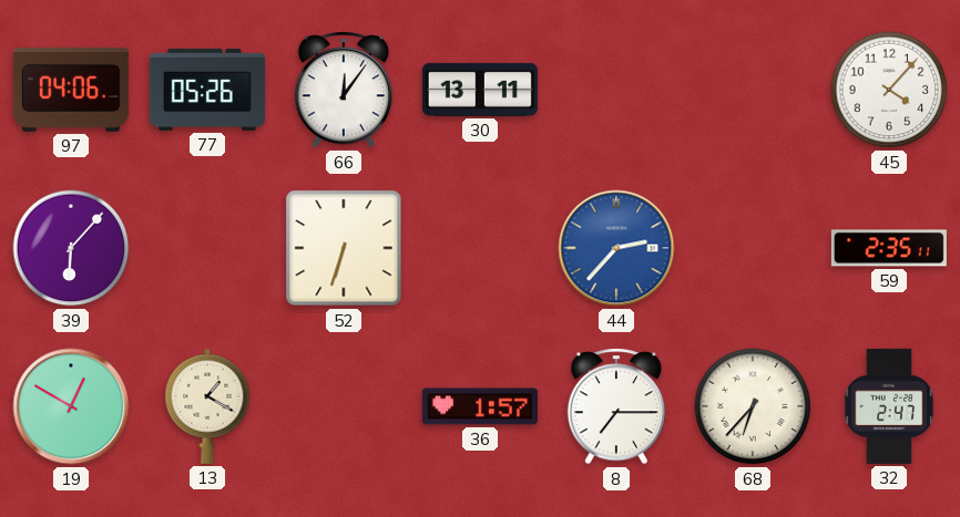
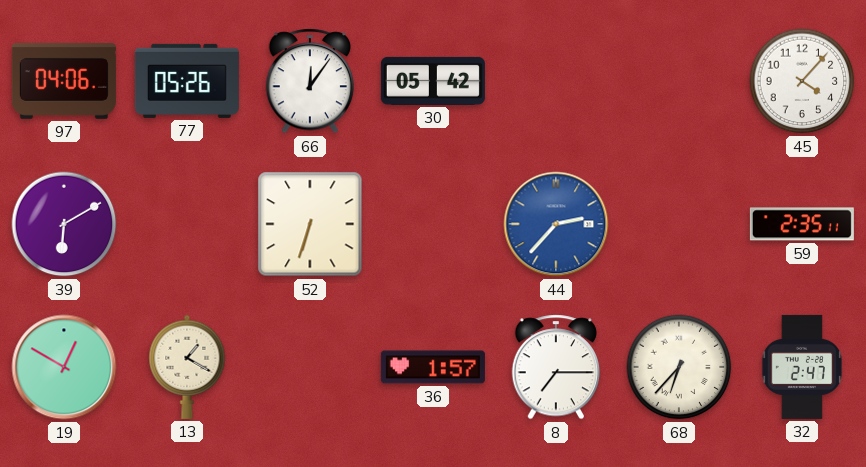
30: 13:11 -> 05:42 (433, 81)
39: 6:07 -> 6:10 (64, 224)
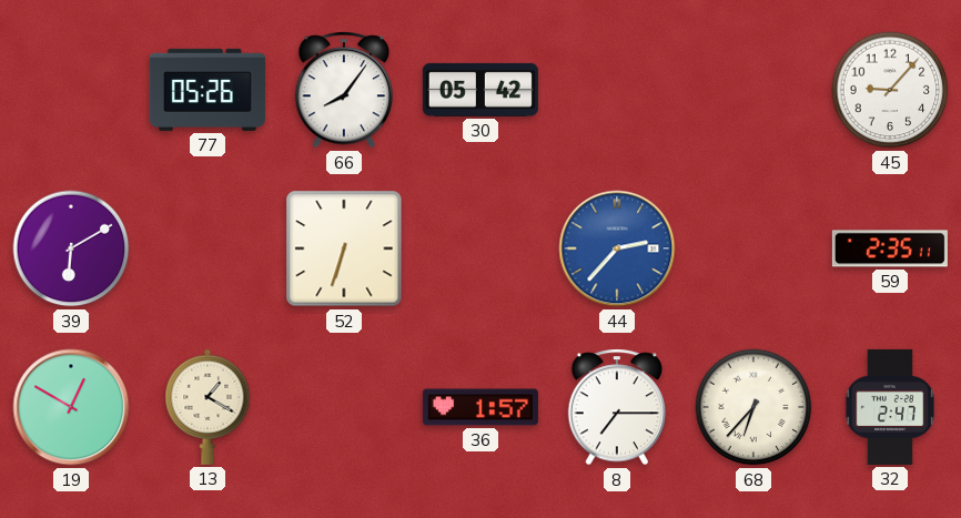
97: 04:06 -> none (64, 81)
66: 12:06 -> 8:06 (344, 90)
45: 4:07 -> 9:07 (890, 90)
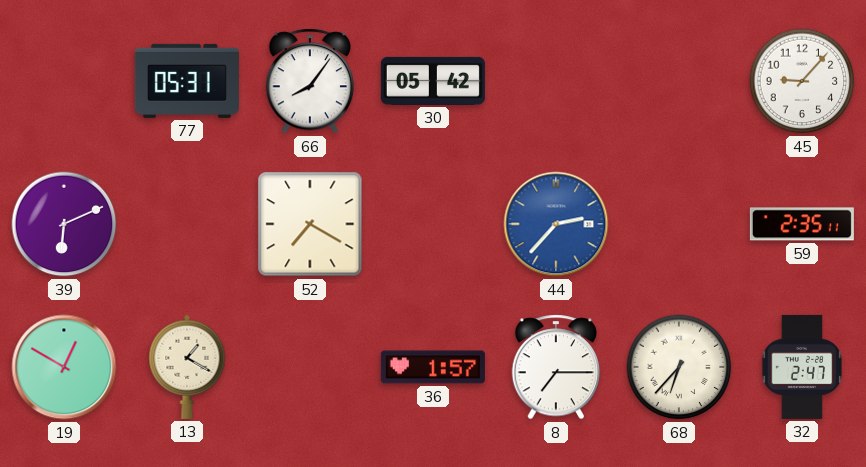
77: 05:26 -> 05:31 (187, 81)
39: 6:10 -> 6:11 (64, 224)
52: 6:33 -> 7:20 (310, 224)
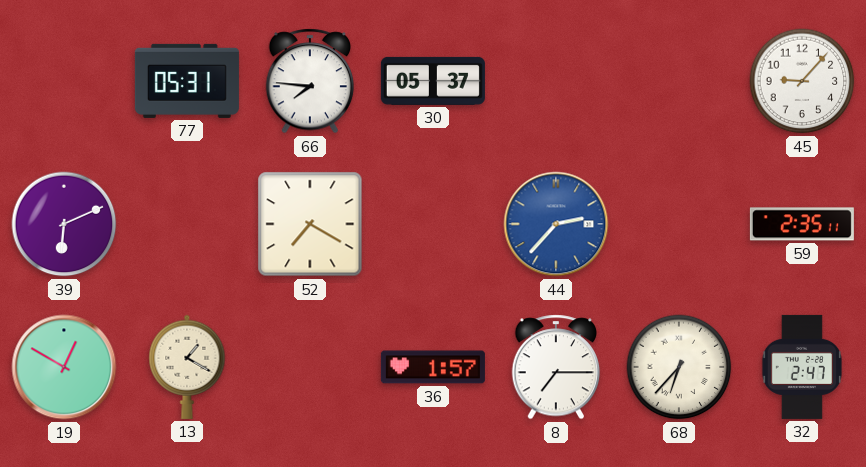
66: 8:06 -> 7:46 (310, 81)
30: 05:42 -> 05:37 (433, 81)
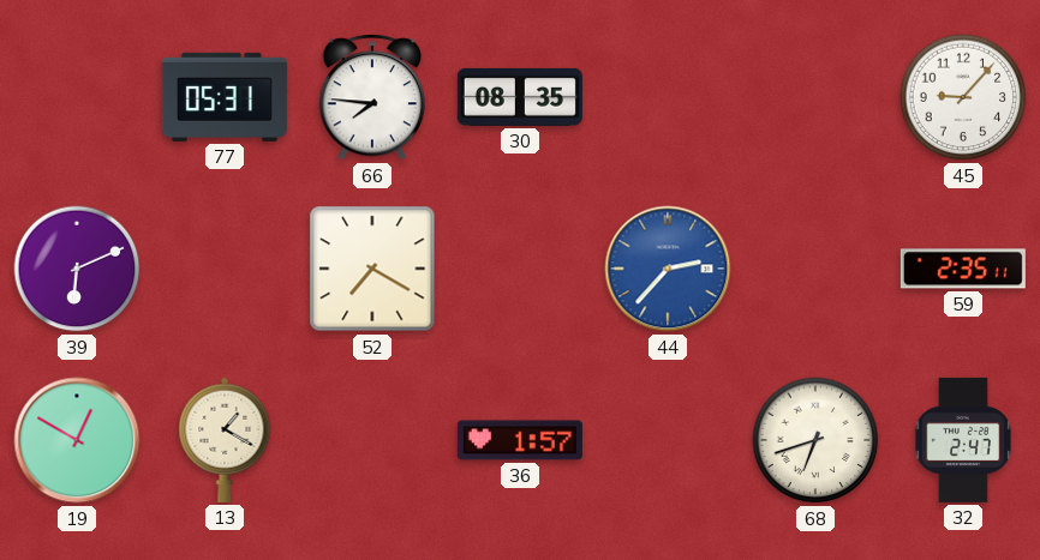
30: 05:37 -> 08:35 (520, 97)
8: 7:15 -> none (556, 367)
68: 6:37 -> 6:42 (815, 440)
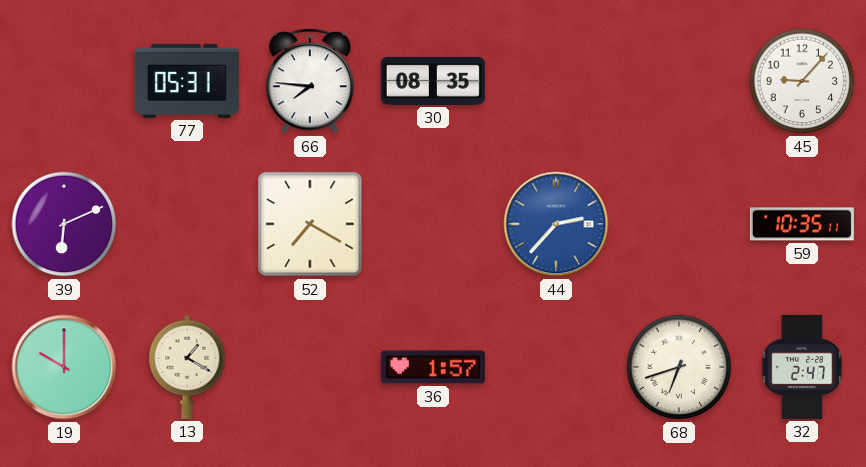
59: 2:35 -> 10:35 (802, 224)
19: 12:50 -> 10:00 (64, 367)
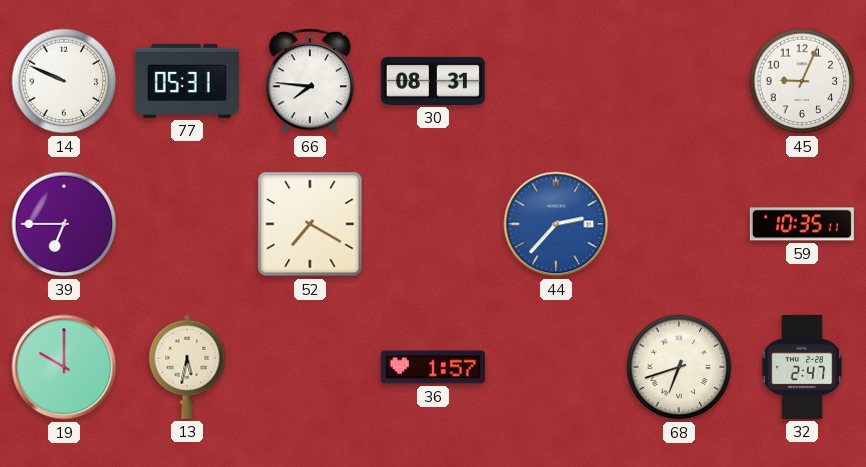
14: none -> 9:49 (64, 81)
30: 08:35 -> 08:31 (433, 81)
45: 9:07 -> 9:04 (802, 81)
39: 6:11 -> 6:45 (64, 224)
13: 1:20 -> 5:32 (187, 367)
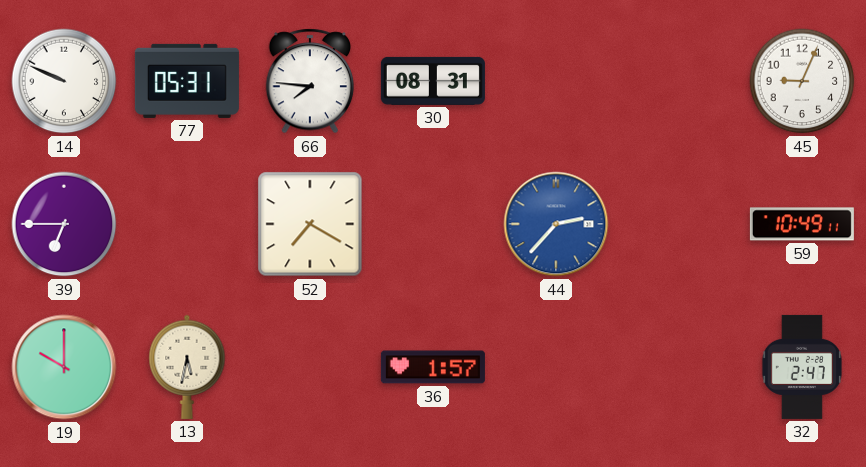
59: 10:35 -> 10:49 (802, 224)
68: 6:42 -> none (679, 367)
